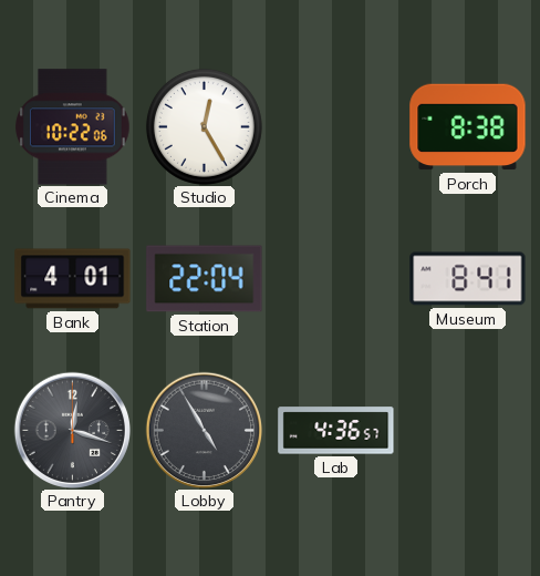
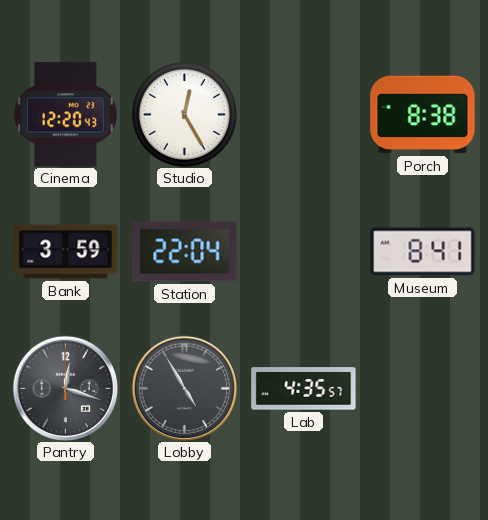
Cinema: 10:22 -> 12:20 (66, 115)
Bank: 4:01 -> 3:59 (66, 252)
Lab: 4:36 -> 4:35 (304, 389)
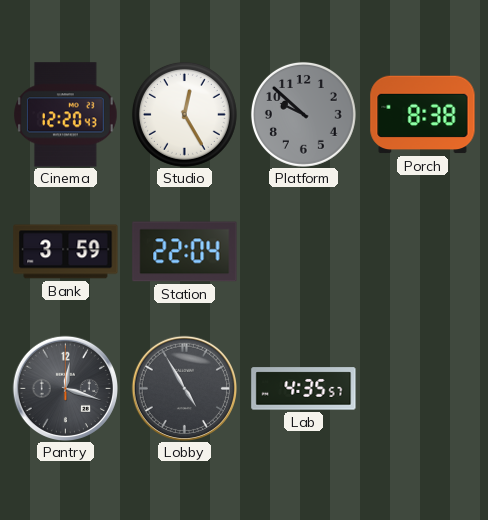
Platform: none -> 9:52 (303, 114)
Museum: 8:41 -> none (423, 252)
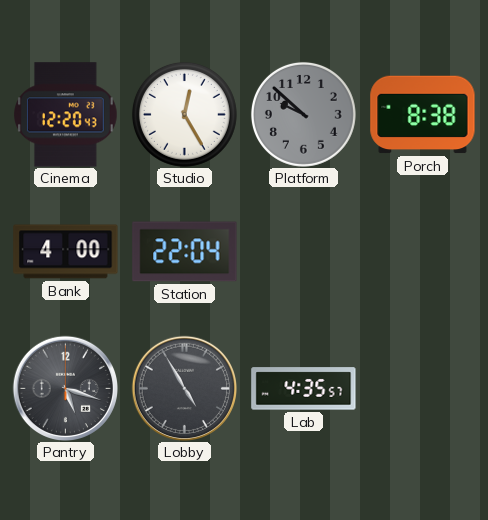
Bank: 3:59 -> 4:00 (66, 252)
Pantry: 12:18 -> 5:18 (65, 388)
